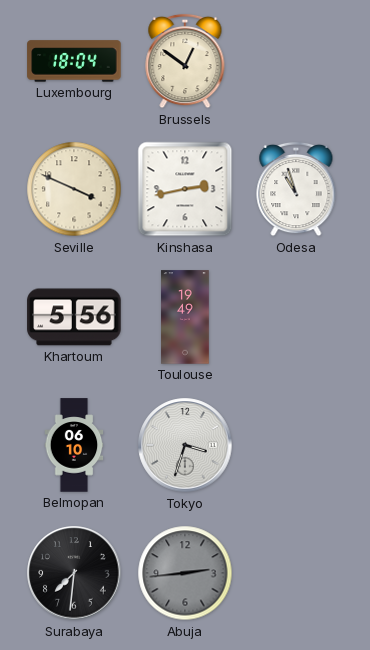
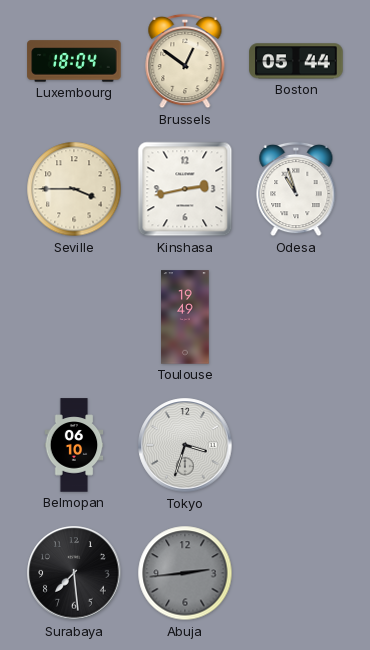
Boston: none -> 05:44 (296, 61)
Seville: 3:49 -> 3:45 (74, 189)
Khartoum: 5:56 -> none (74, 317)
Surabaya: 7:31 -> 7:29 (74, 573)
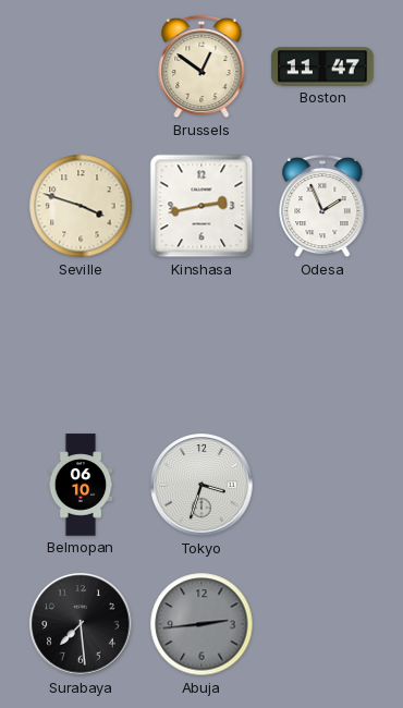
Luxembourg: 18:04 -> none (74, 61)
Boston: 05:44 -> 11:47 (322, 66)
Seville: 3:45 -> 3:48 (81, 206)
Odesa: 10:57 -> 1:56 (322, 206)
Toulouse: 19:49 -> none (185, 317)
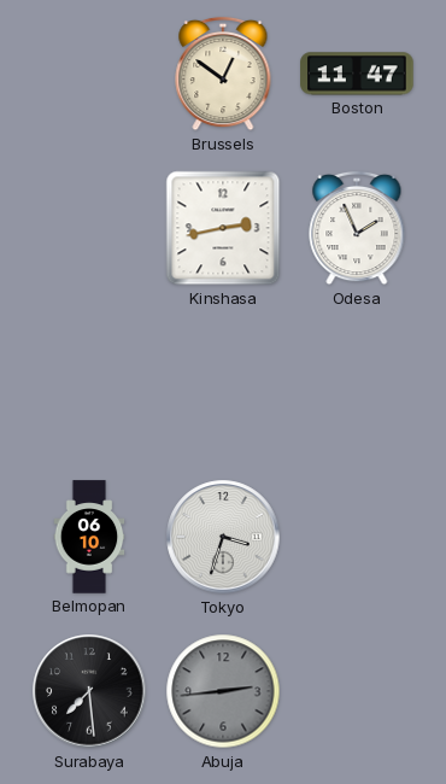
Seville: 3:48 -> none (81, 206)
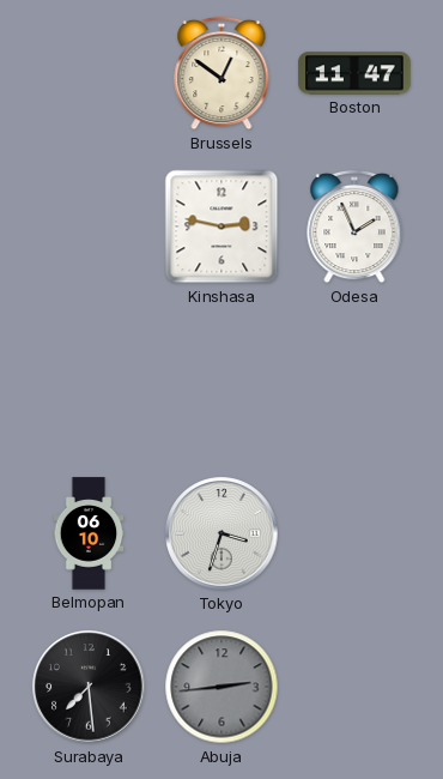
Kinshasa: 2:43 -> 2:47 (221, 227)
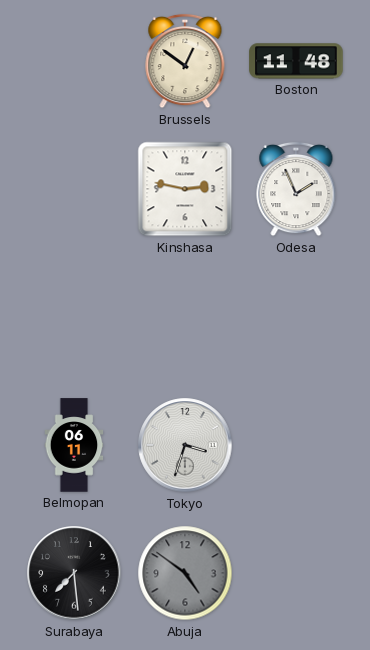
Boston: 11:47 -> 11:48 (296, 61)
Belmopan: 06:10 -> 06:11 (74, 445)
Abuja: 2:44 -> 4:51 (185, 573)
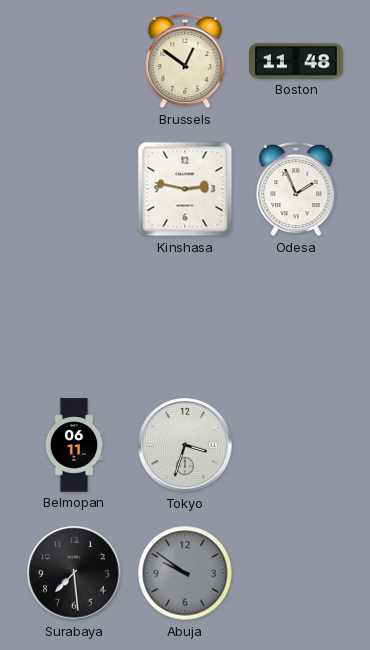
Abuja: 4:51 -> 9:51 (185, 573)
